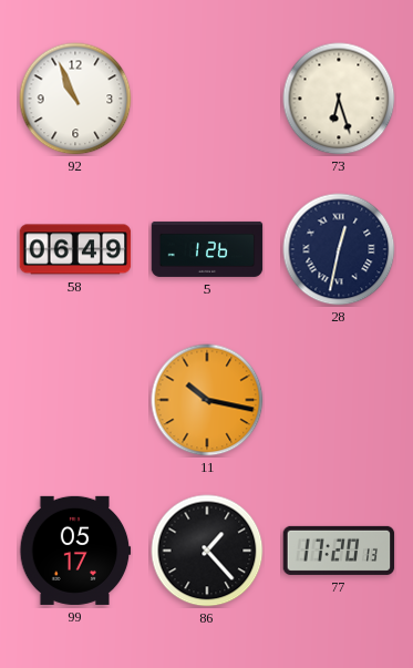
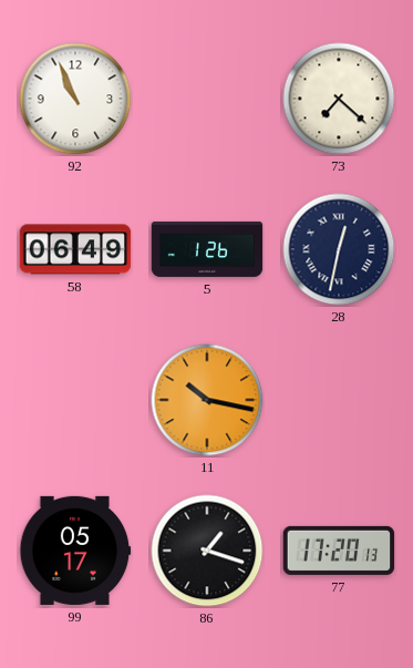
73: 6:27 -> 7:22 (339, 99)
86: 1:23 -> 1:18 (207, 551)
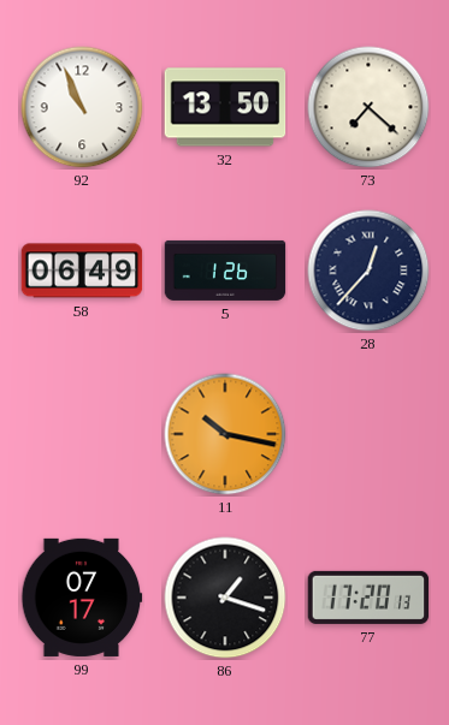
32: none -> 13:50 (225, 107)
28: 12:32 -> 12:37 (368, 271)
99: 05:17 -> 07:17 (82, 598)
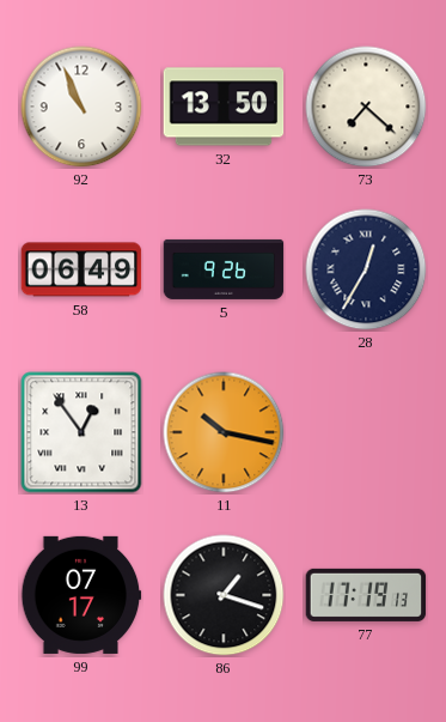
5: 1:26 -> 9:26 (224, 269)
28: 12:37 -> 12:35 (366, 269)
13: none -> 12:54 (81, 432)
77: 17:20 -> 17:19 (366, 595)
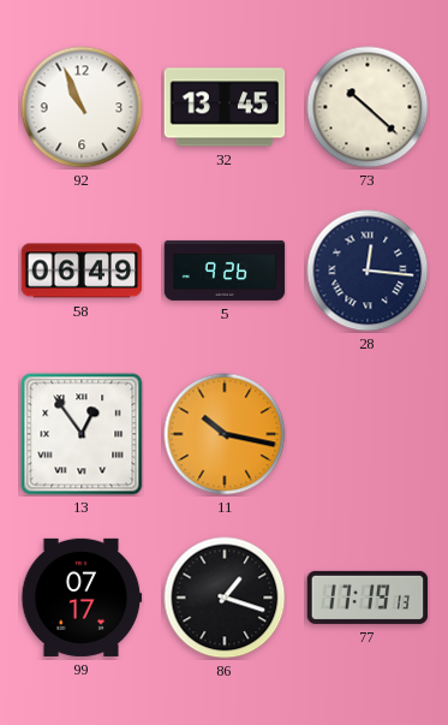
32: 13:50 -> 13:45 (225, 107)
73: 7:22 -> 10:22 (368, 107)
28: 12:35 -> 12:16 (368, 271)
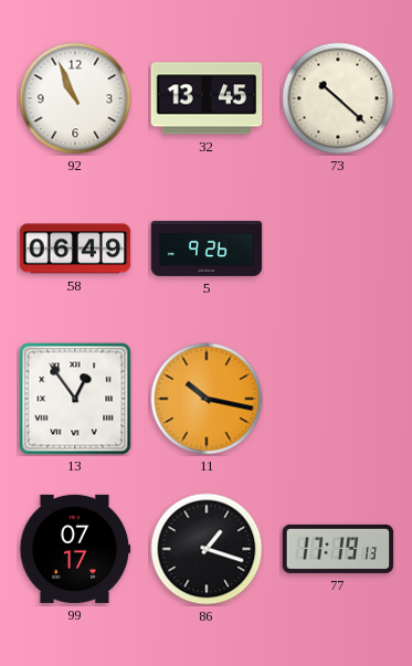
28: 12:16 -> none (368, 271)
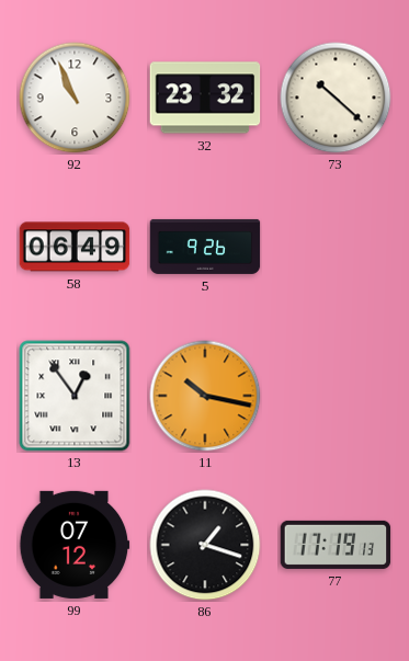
32: 13:45 -> 23:32 (205, 98)
99: 07:17 -> 07:12 (75, 545)
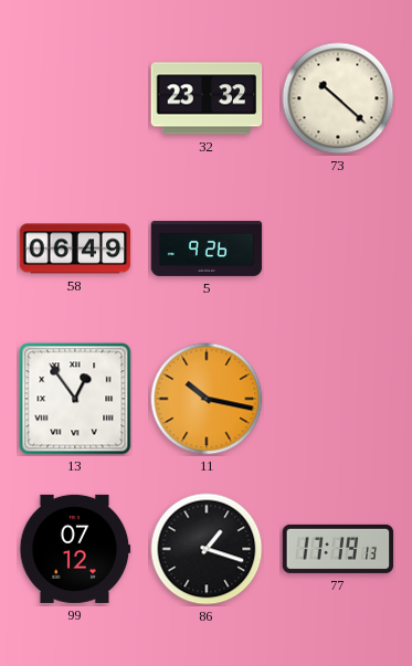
92: 10:56 -> none (75, 98)
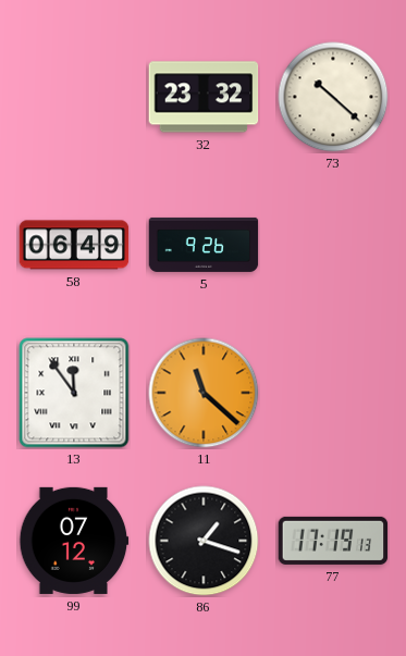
13: 12:54 -> 11:54 (74, 393)
11: 10:17 -> 11:22 (204, 393)
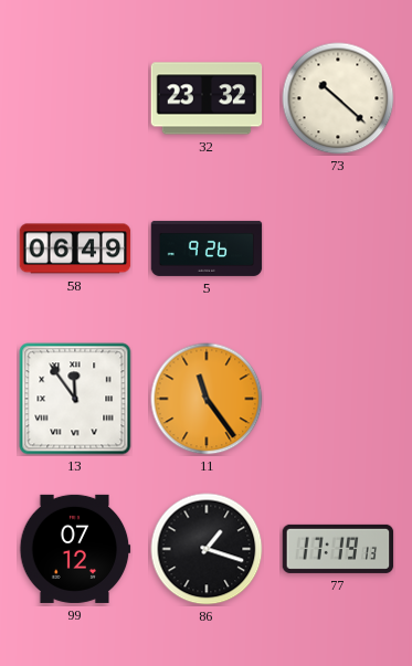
11: 11:22 -> 11:24 (207, 399)
